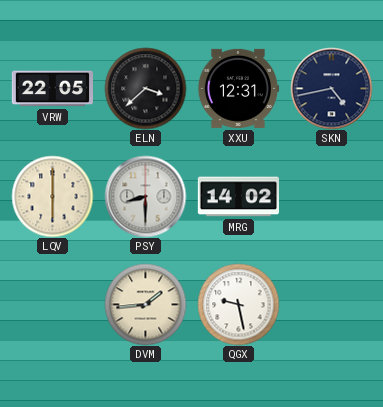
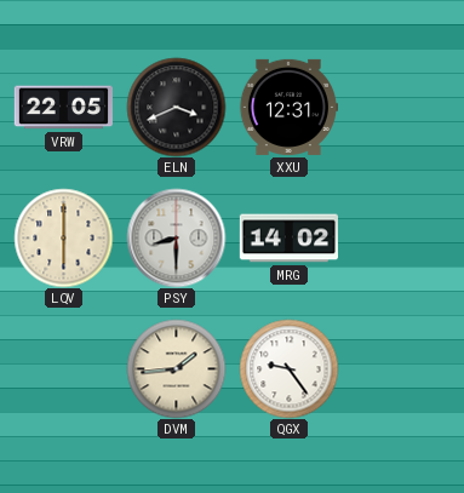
ELN: 3:38 -> 3:41 (176, 107)
SKN: 4:43 -> none (331, 88)
QGX: 9:28 -> 9:24 (288, 368)
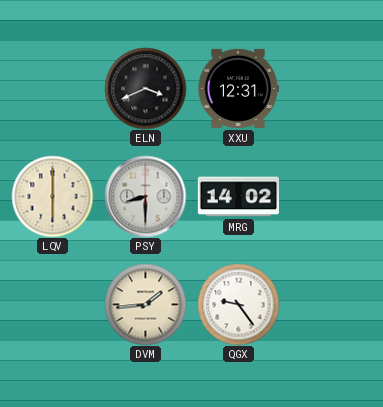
VRW: 22:05 -> none (63, 108)
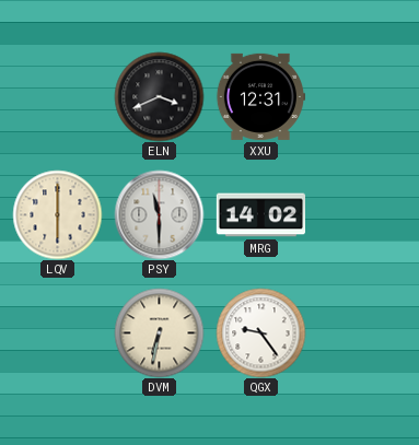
PSY: 8:30 -> 11:30 (159, 214)
DVM: 1:44 -> 6:32 (159, 332)
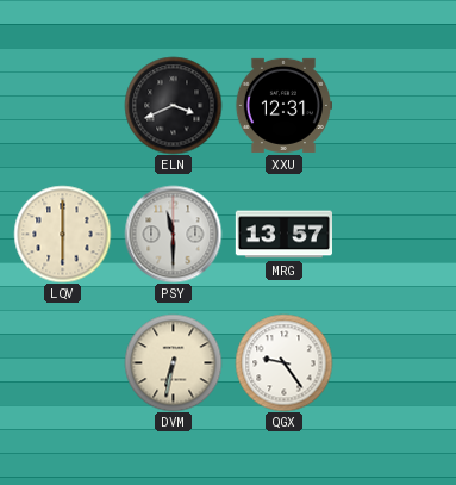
MRG: 14:02 -> 13:57 (283, 235)
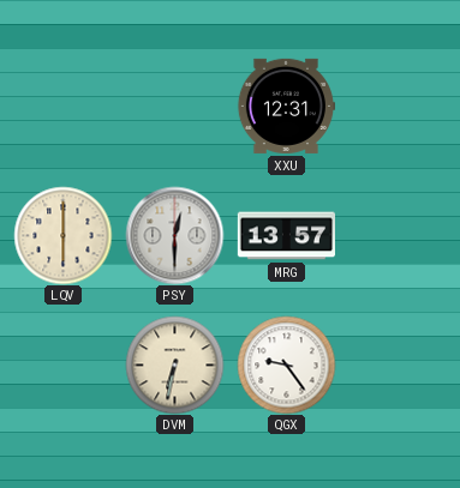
ELN: 3:41 -> none (173, 105)
PSY: 11:30 -> 12:30 (174, 235)
